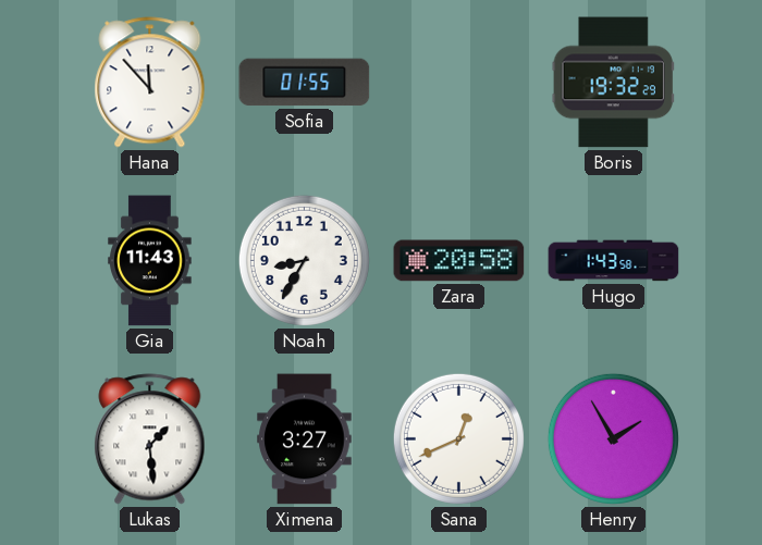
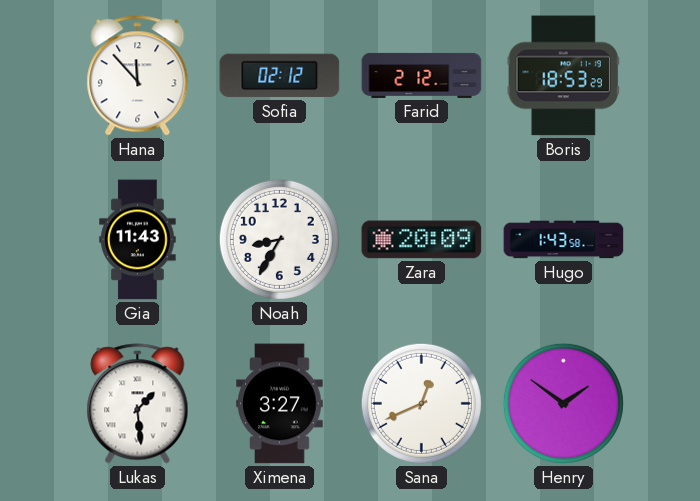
Sofia: 01:55 -> 02:12 (280, 76)
Farid: none -> 2:12 (422, 75)
Boris: 19:32 -> 18:53 (563, 76)
Zara: 20:58 -> 20:09 (422, 240)
Henry: 1:55 -> 1:51 (563, 403)
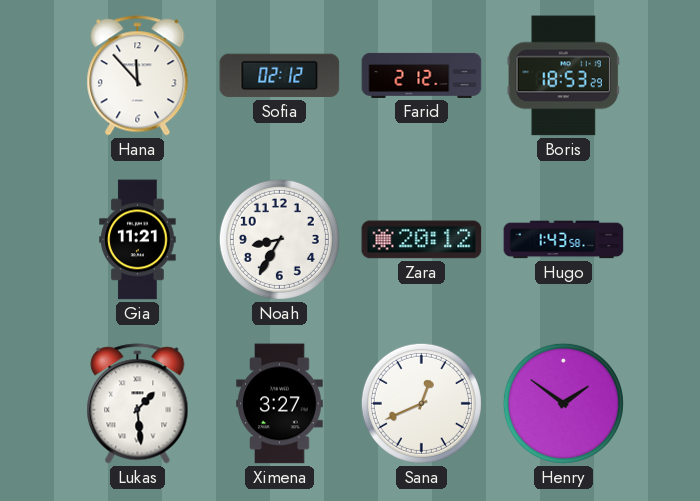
Gia: 11:43 -> 11:21 (138, 240)
Zara: 20:09 -> 20:12 (422, 240)
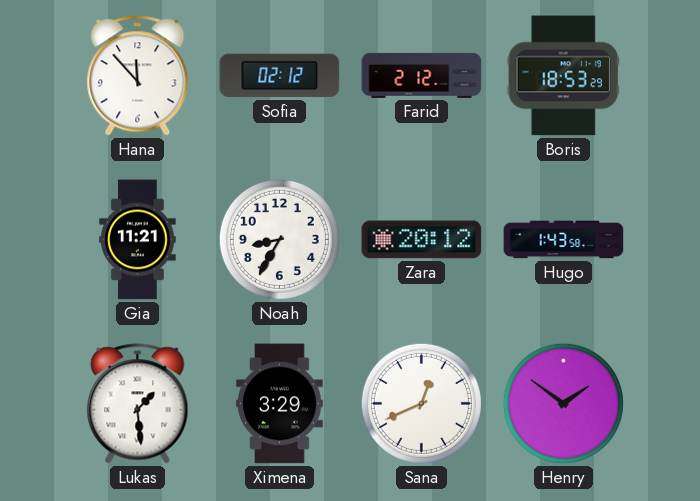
Ximena: 3:27 -> 3:29 (280, 404)
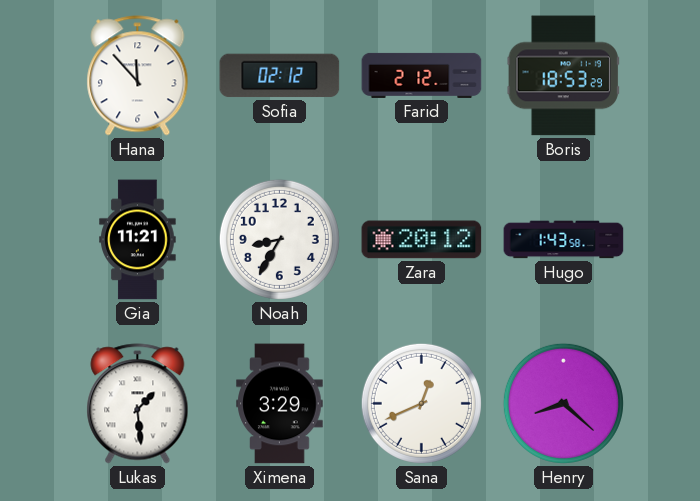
Henry: 1:51 -> 8:22 (563, 403)
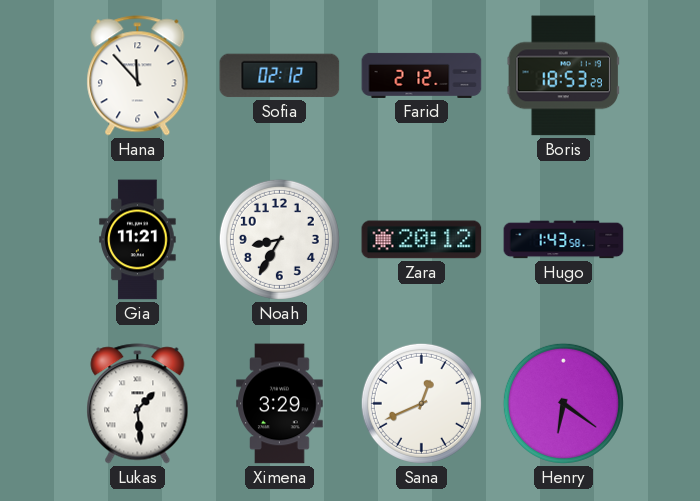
Henry: 8:22 -> 6:21 (563, 403)
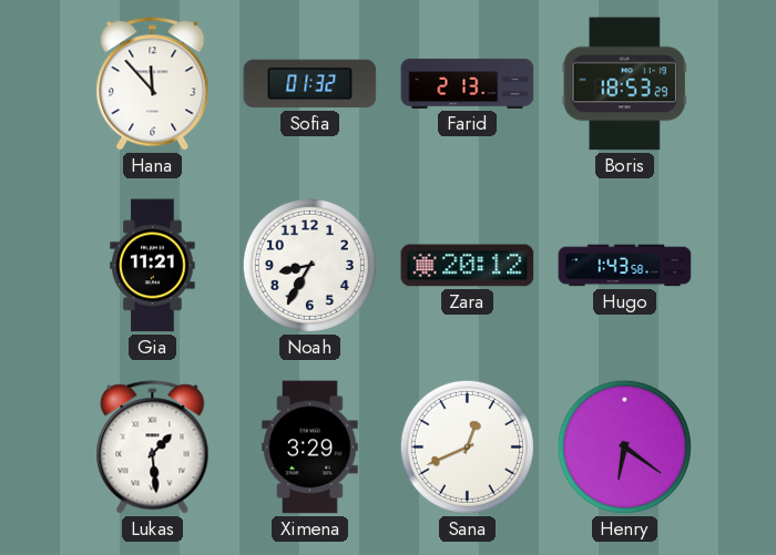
Sofia: 02:12 -> 01:32 (310, 84)
Farid: 2:12 -> 2:13 (468, 83)
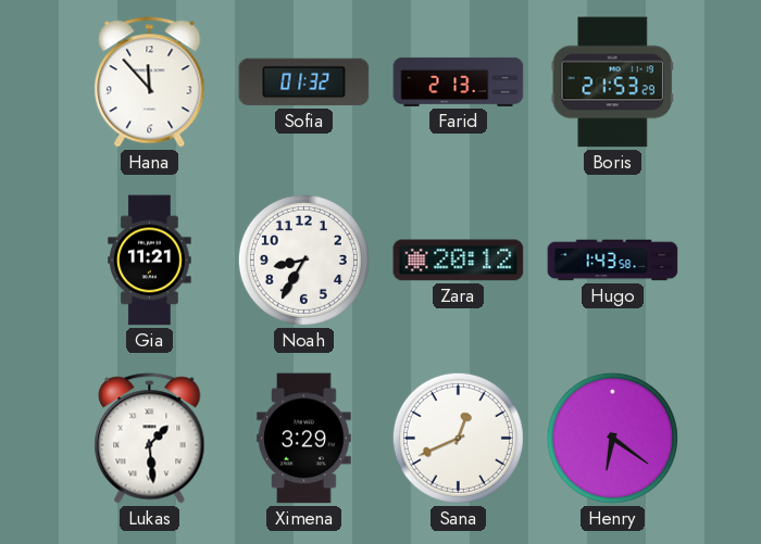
Boris: 18:53 -> 21:53 (612, 83)
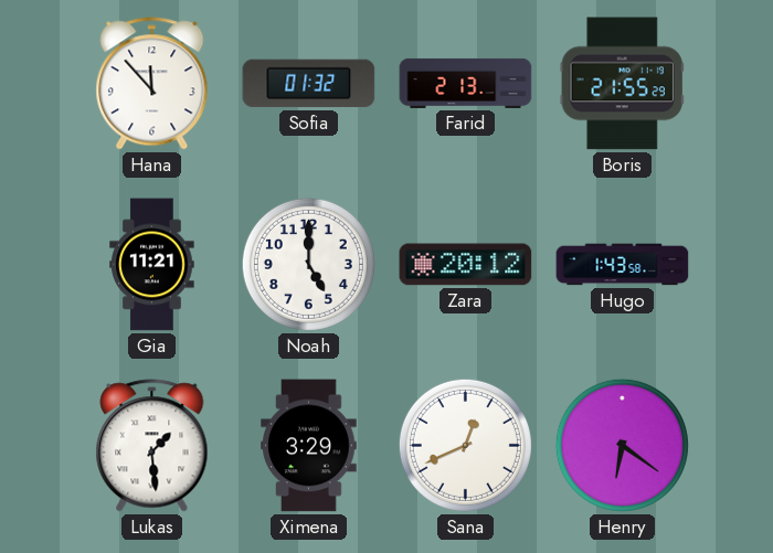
Boris: 21:53 -> 21:55 (622, 84)
Noah: 8:35 -> 5:00 (308, 264)
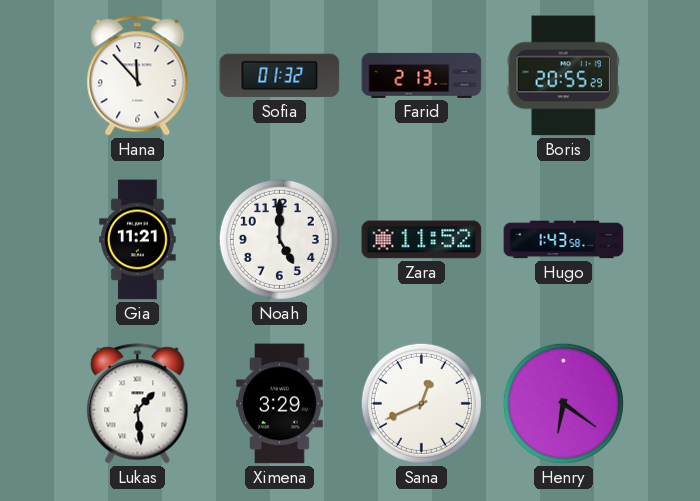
Boris: 21:55 -> 20:55 (563, 76)
Zara: 20:12 -> 11:52 (422, 240)
